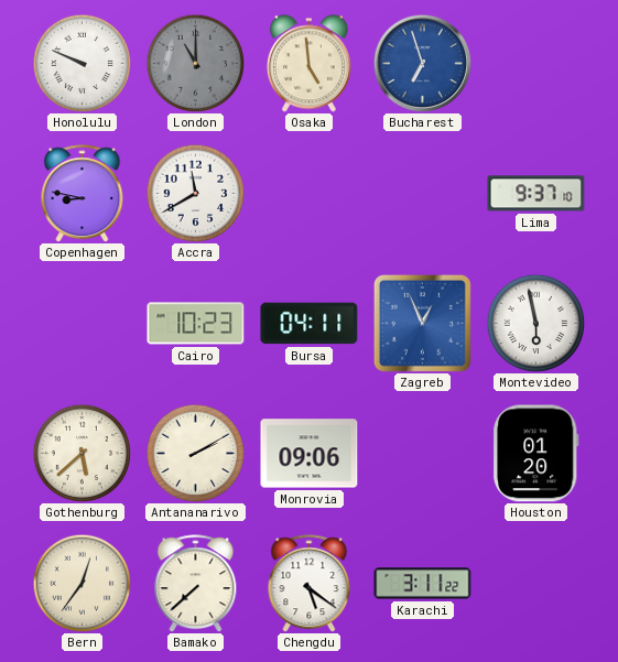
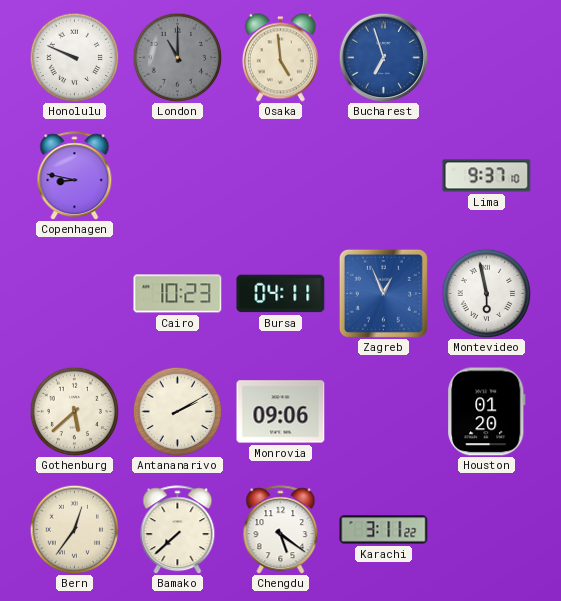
Accra: 11:40 -> none (195, 193)
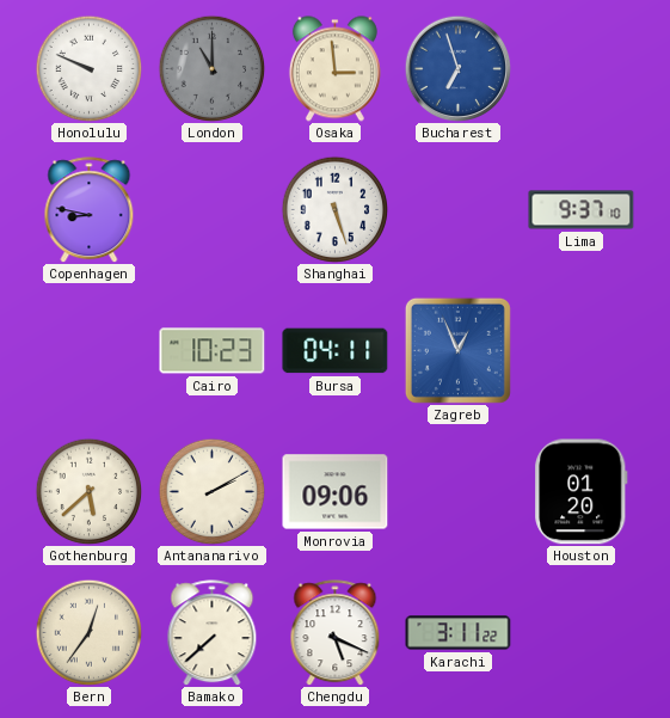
Osaka: 4:59 -> 2:59 (334, 69)
Shanghai: none -> 5:27 (334, 209)
Montevideo: 5:58 -> none (486, 293)
Chengdu: 5:21 -> 5:19 (336, 633)
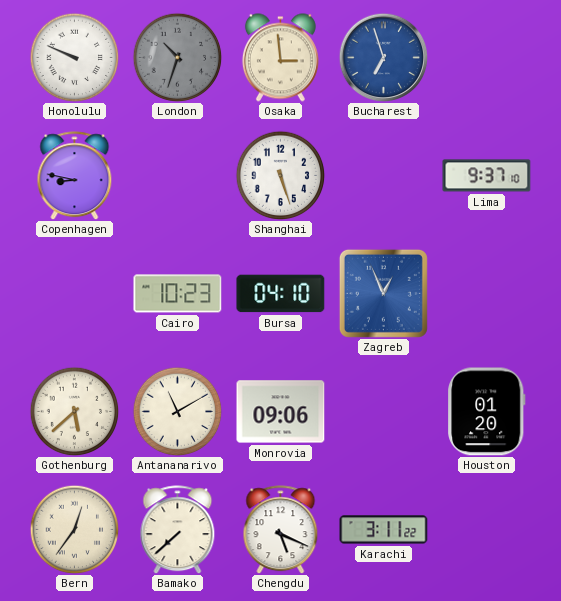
London: 11:00 -> 10:33 (177, 57)
Bursa: 04:11 -> 04:10 (281, 294)
Antananarivo: 2:10 -> 11:10 (177, 411)
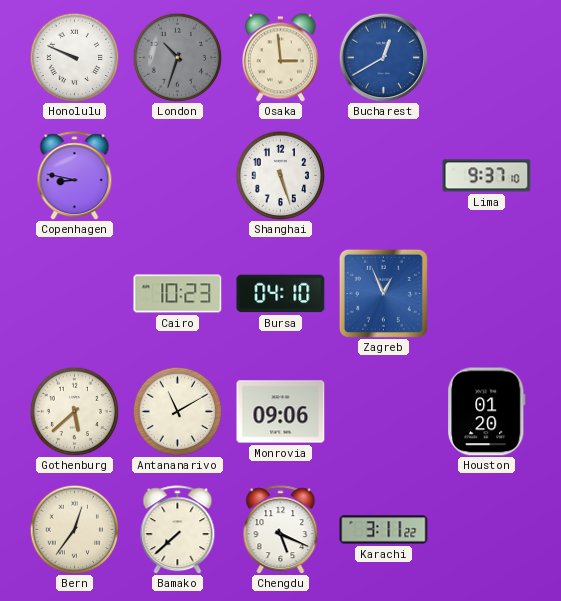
Bucharest: 6:57 -> 12:40 (383, 57)
